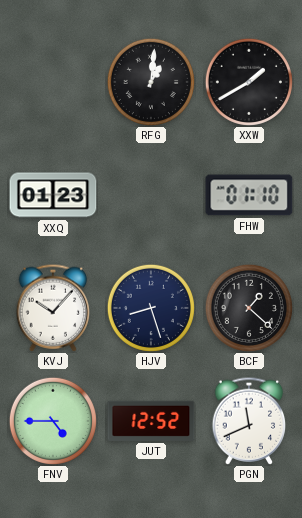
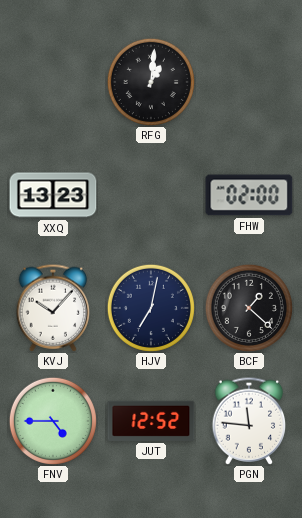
XXW: 1:40 -> none (249, 82)
XXQ: 01:23 -> 13:23 (53, 195)
FHW: 01:10 -> 02:00 (249, 195)
HJV: 8:27 -> 7:02 (151, 308)
PGN: 11:41 -> 11:46 (249, 421)
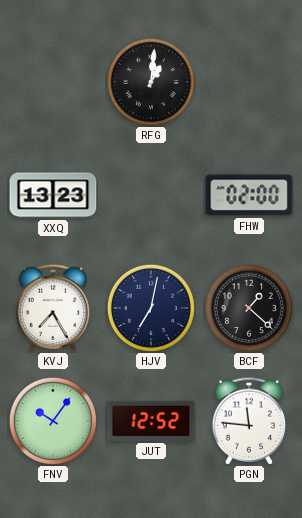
KVJ: 10:07 -> 7:25 (53, 308)
FNV: 4:45 -> 10:06 (53, 421)
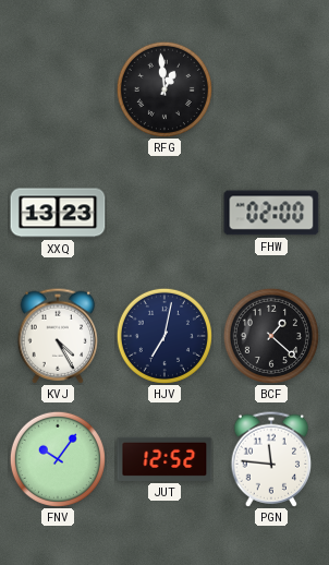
RFG: 1:01 -> 12:59 (164, 89)
KVJ: 7:25 -> 4:25 (58, 336)
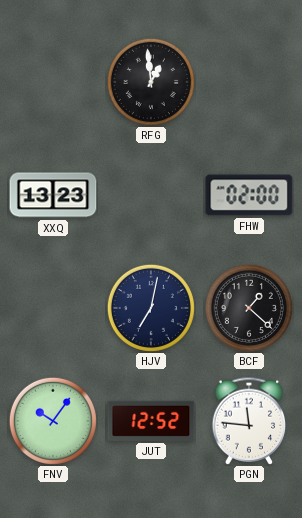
KVJ: 4:25 -> none (58, 336)
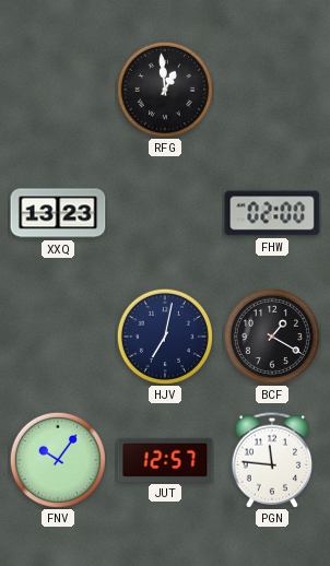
BCF: 1:22 -> 1:20 (272, 337)
JUT: 12:52 -> 12:57 (165, 460)
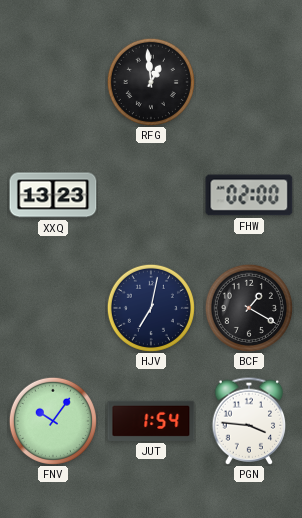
JUT: 12:57 -> 1:54 (151, 421)
PGN: 11:46 -> 3:46 (249, 421)
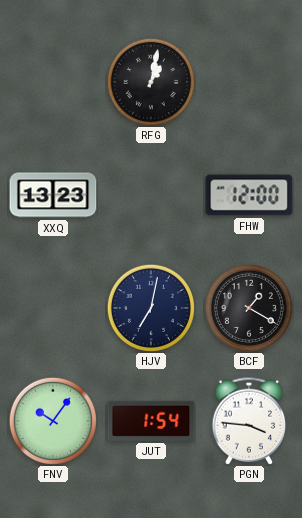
RFG: 12:59 -> 1:02 (151, 82)
FHW: 02:00 -> 12:00 (249, 195)
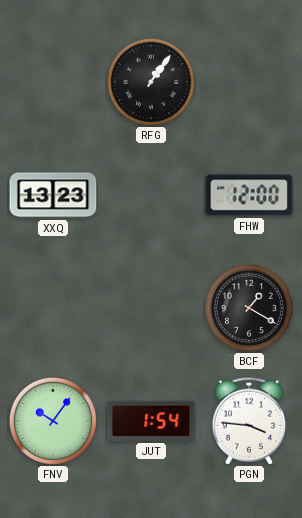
RFG: 1:02 -> 1:06 (151, 82)
HJV: 7:02 -> none (151, 308)
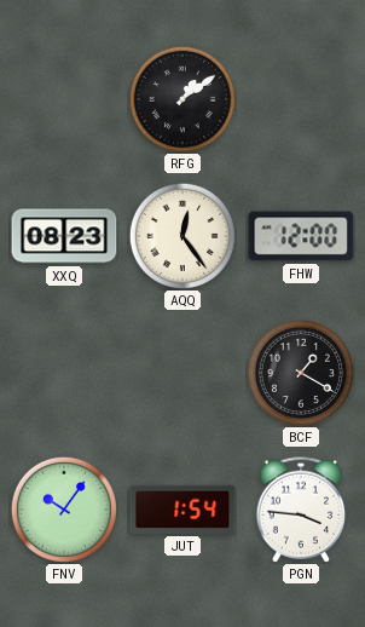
RFG: 1:06 -> 1:09 (182, 99)
XXQ: 13:23 -> 08:23 (64, 236)
AQQ: none -> 12:24 (182, 236)
